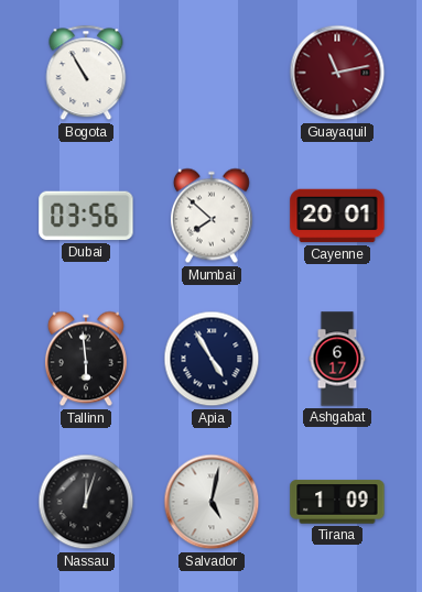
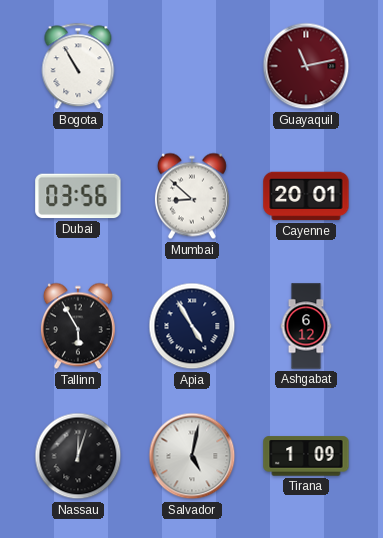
Mumbai: 7:52 -> 8:52 (192, 196)
Tallinn: 5:59 -> 5:55 (78, 326)
Ashgabat: 6:17 -> 6:12 (306, 326)
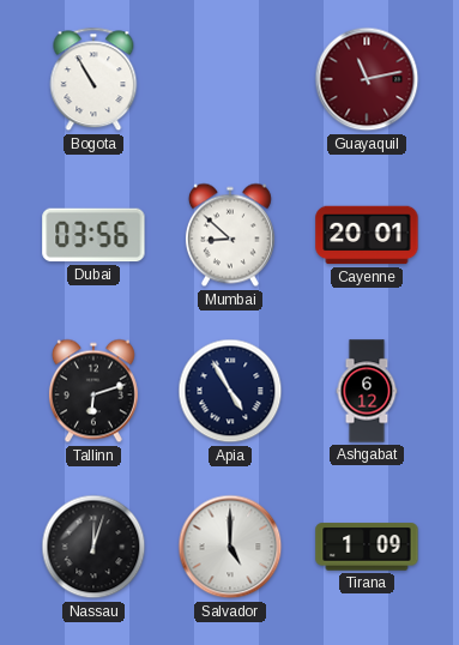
Tallinn: 5:55 -> 6:12 (93, 391)
Salvador: 5:02 -> 5:00 (230, 547)
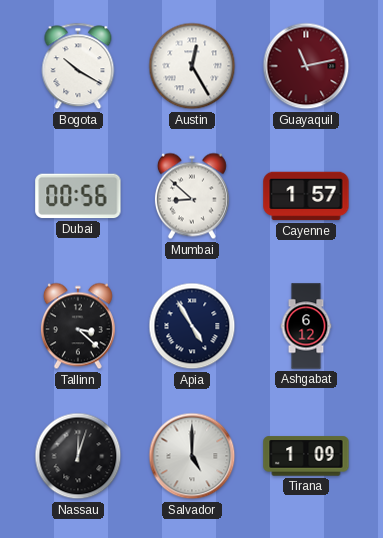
Bogota: 10:55 -> 10:20 (78, 66)
Austin: none -> 12:25 (192, 66)
Dubai: 03:56 -> 00:56 (78, 196)
Cayenne: 20:01 -> 1:57 (306, 196)
Tallinn: 6:12 -> 3:22 (78, 326)
